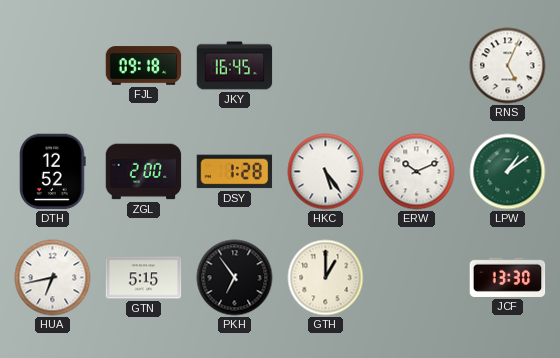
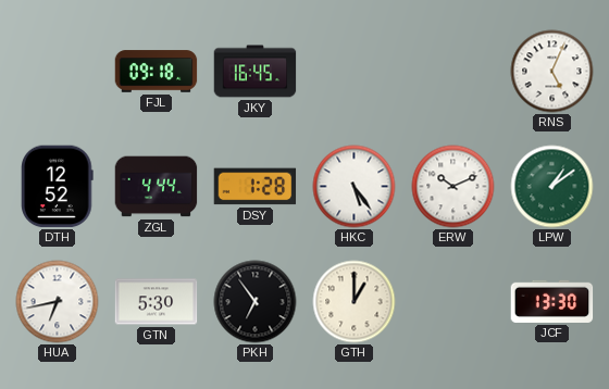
ZGL: 2:00 -> 4:44 (157, 187)
GTN: 5:15 -> 5:30 (157, 302)
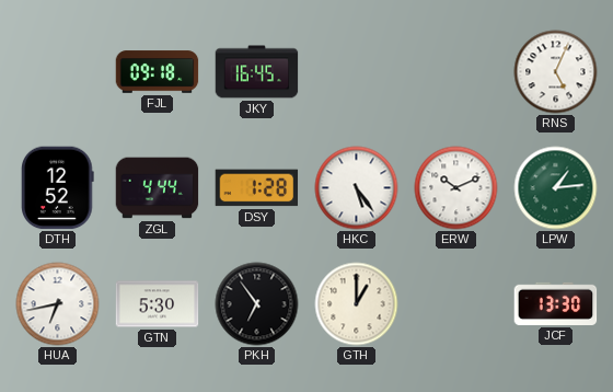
LPW: 1:09 -> 1:14 (556, 188)
